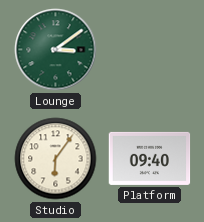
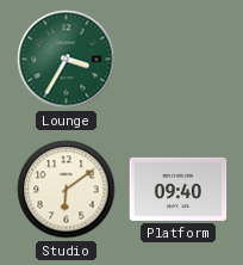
Lounge: 3:09 -> 3:35 (67, 60)
Studio: 6:06 -> 6:09 (67, 190)
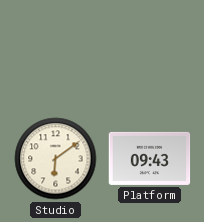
Lounge: 3:35 -> none (67, 60)
Platform: 09:40 -> 09:43 (150, 158)
